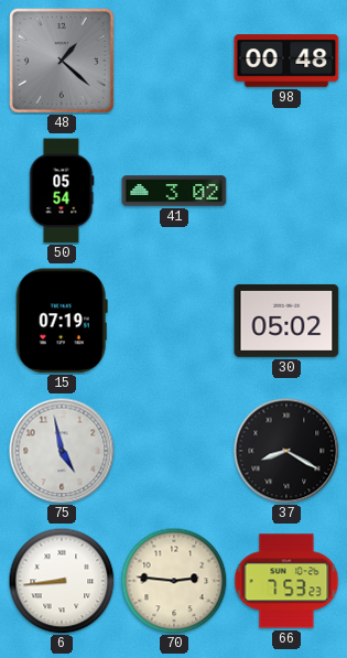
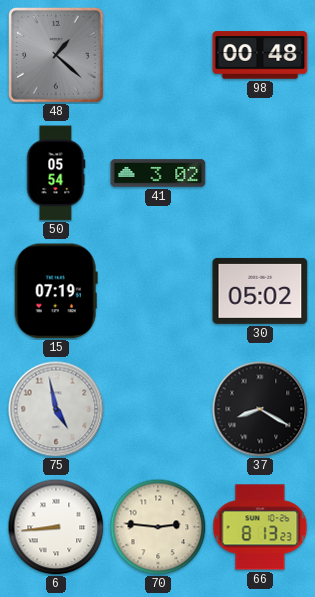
66: 7:53 -> 8:13 (260, 527)
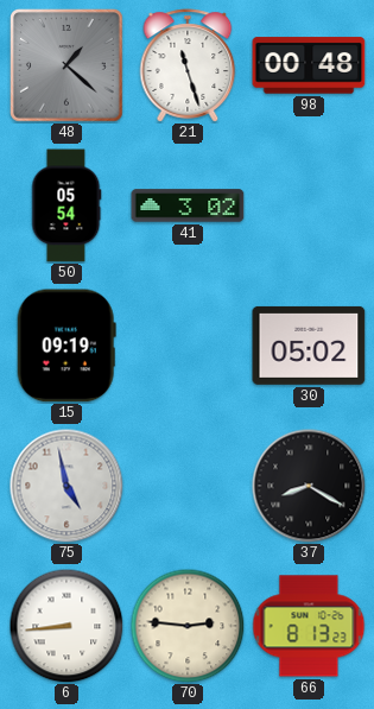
21: none -> 11:27 (188, 65)
15: 07:19 -> 09:19 (66, 346)
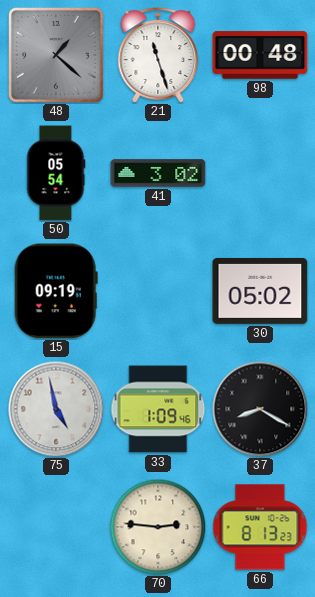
33: none -> 1:09 (158, 409)
6: 8:44 -> none (66, 626)
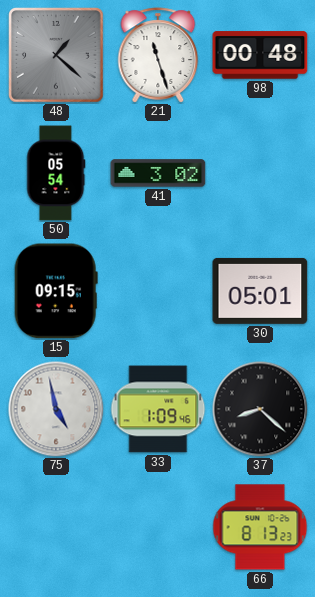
15: 09:19 -> 09:15 (56, 291)
30: 05:02 -> 05:01 (260, 291)
37: 8:20 -> 8:22 (260, 409)
70: 2:46 -> none (158, 527)
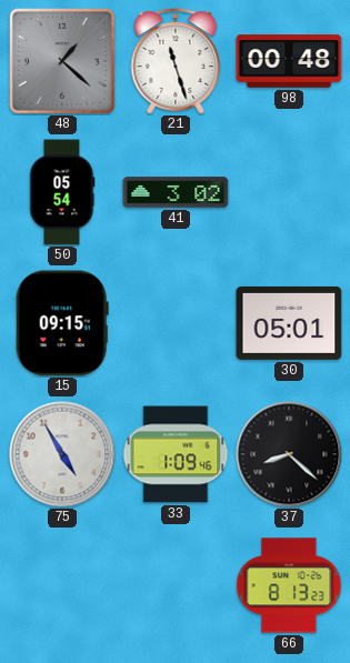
75: 4:58 -> 4:55 (62, 454)
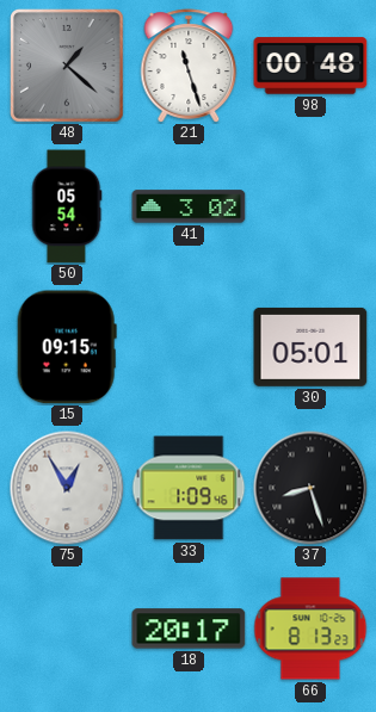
75: 4:55 -> 12:55 (67, 488)
37: 8:22 -> 8:27 (310, 488)
18: none -> 20:17 (189, 629)
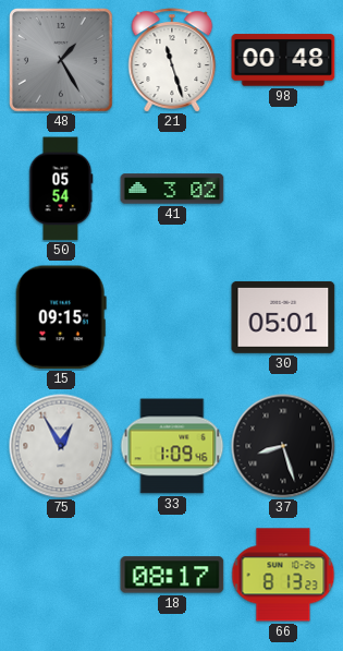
48: 1:22 -> 1:25 (62, 61)
18: 20:17 -> 08:17 (172, 575)
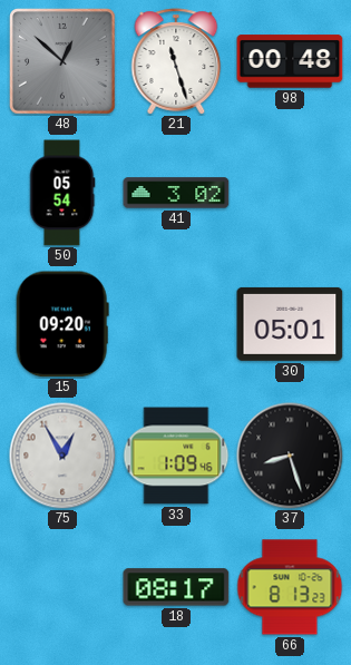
48: 1:25 -> 12:52 (64, 62)
15: 09:15 -> 09:20 (62, 324)
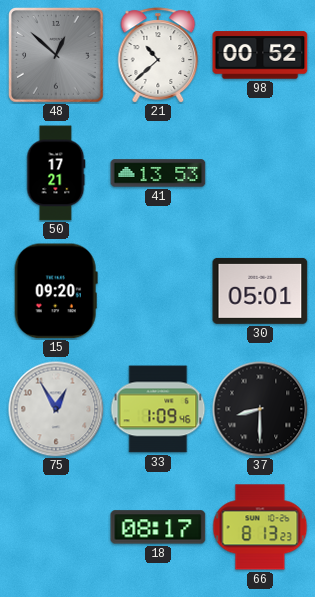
21: 11:27 -> 10:38 (158, 55)
98: 00:48 -> 00:52 (260, 55)
50: 05:54 -> 17:21 (56, 173)
41: 3:02 -> 13:53 (158, 173)
37: 8:27 -> 8:30 (260, 409)
